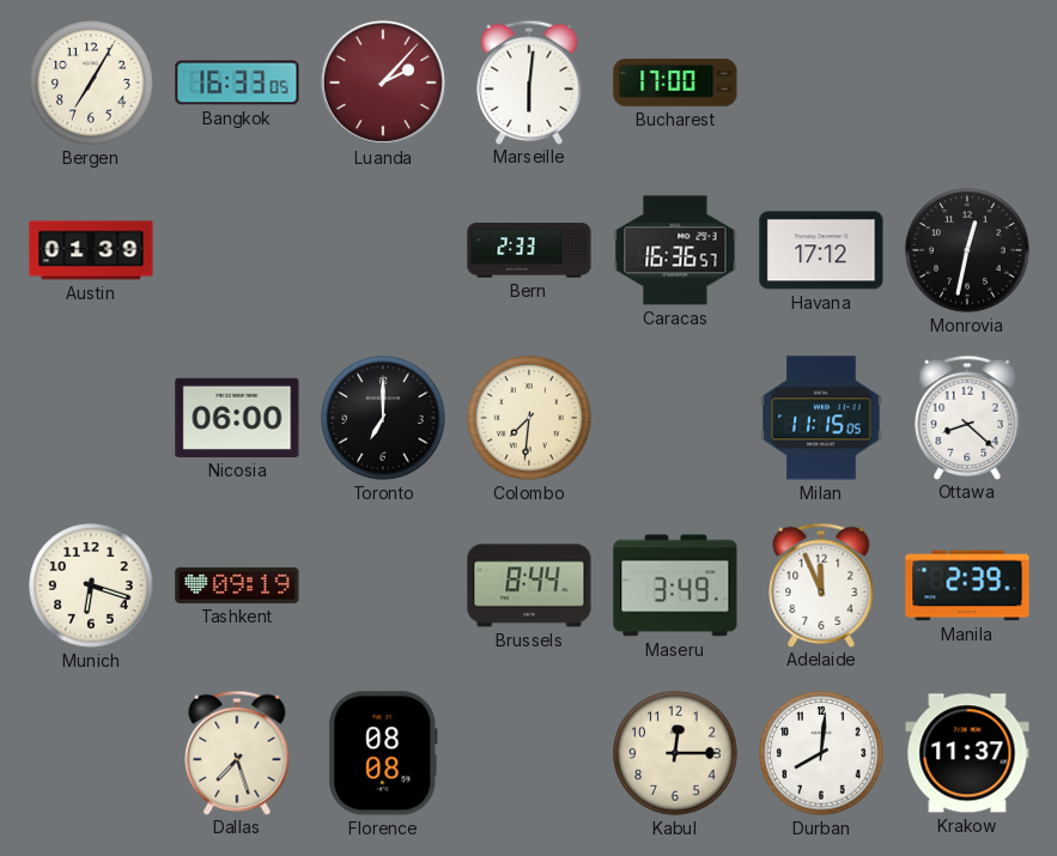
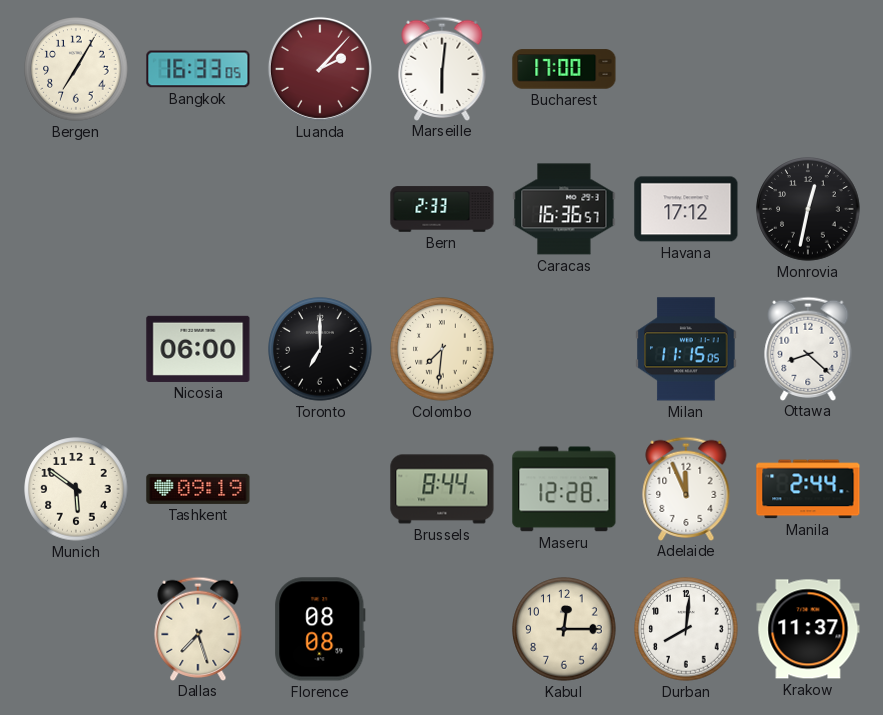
Austin: 01:39 -> none (91, 250)
Munich: 6:18 -> 5:51 (76, 489)
Maseru: 3:49 -> 12:28 (564, 489)
Manila: 2:39 -> 2:44 (808, 489)
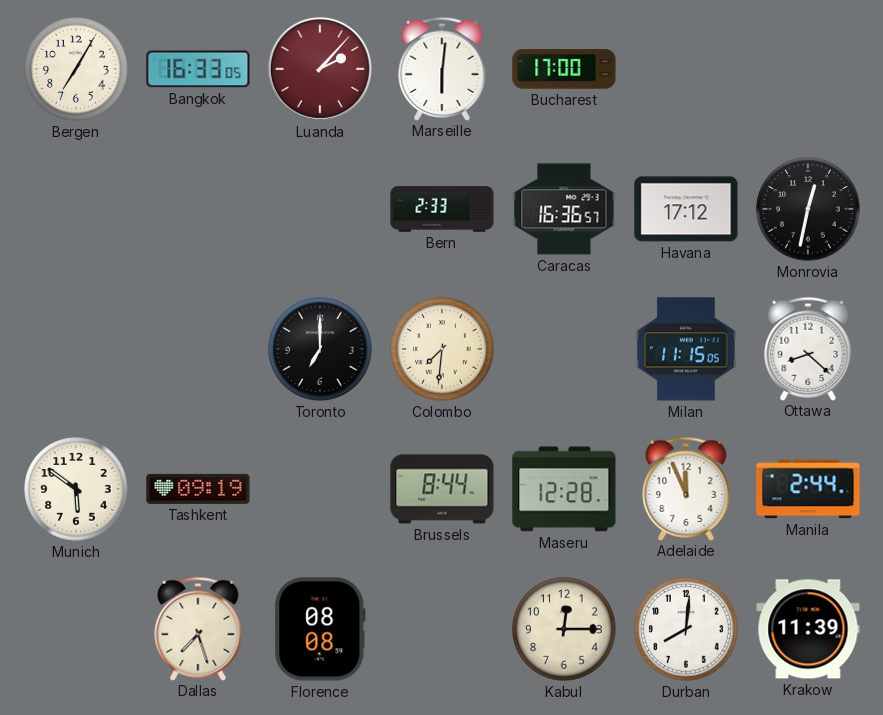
Nicosia: 06:00 -> none (198, 349)
Krakow: 11:37 -> 11:39 (808, 629)
